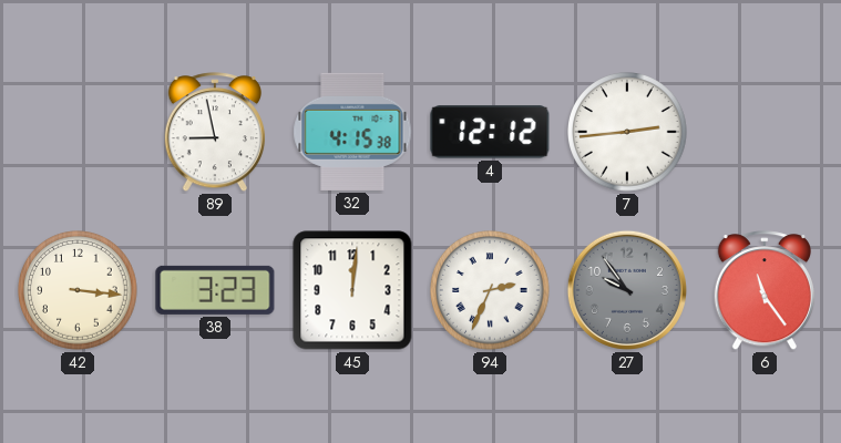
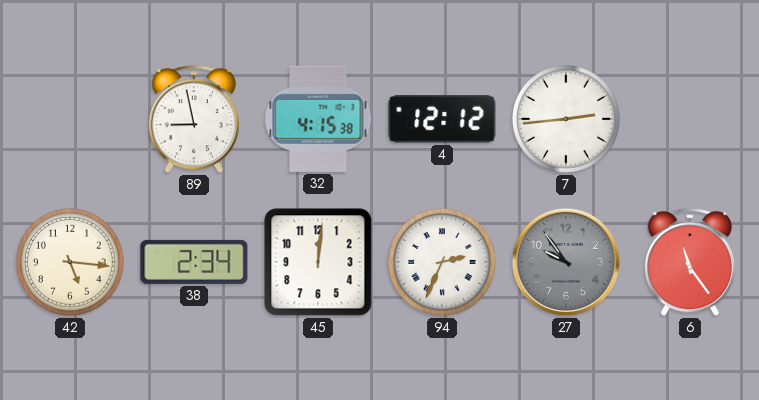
42: 3:16 -> 5:16 (71, 263)
38: 3:23 -> 2:34 (194, 262)
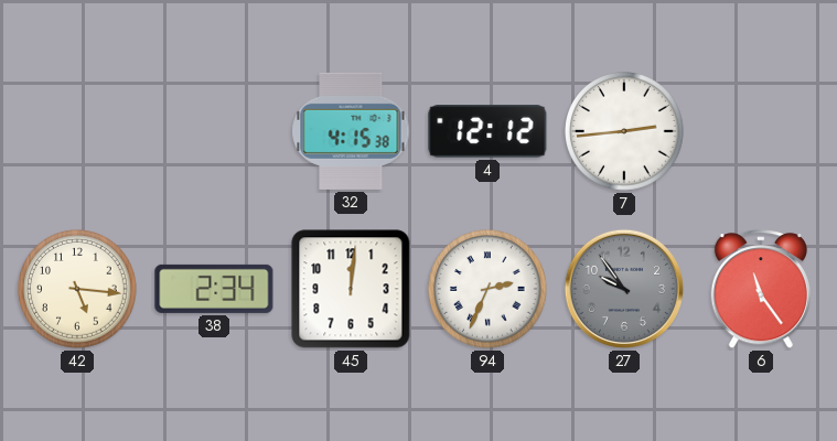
89: 8:58 -> none (193, 120)
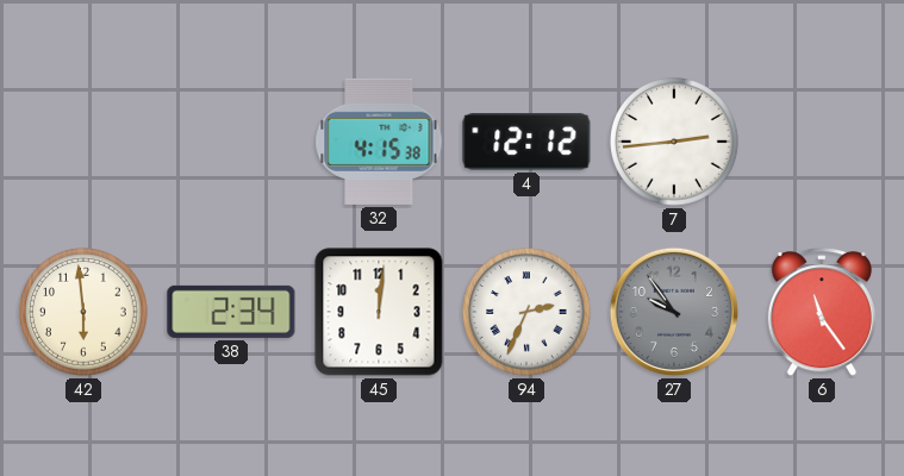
42: 5:16 -> 5:59 (85, 313)
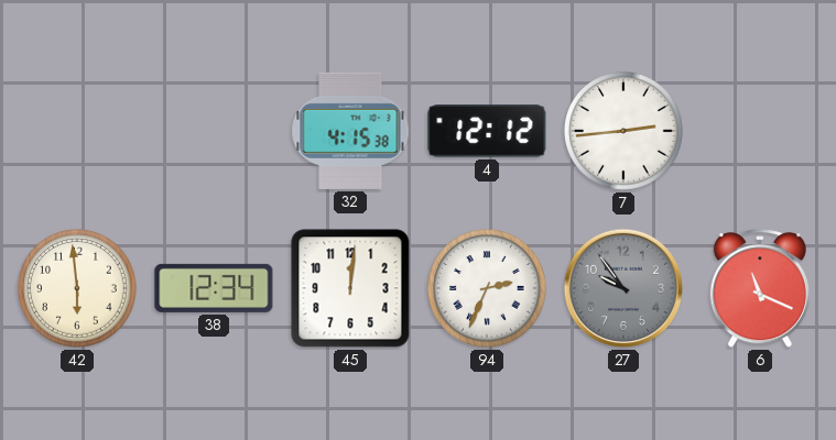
38: 2:34 -> 12:34 (214, 288)
6: 11:24 -> 11:19 (759, 289)
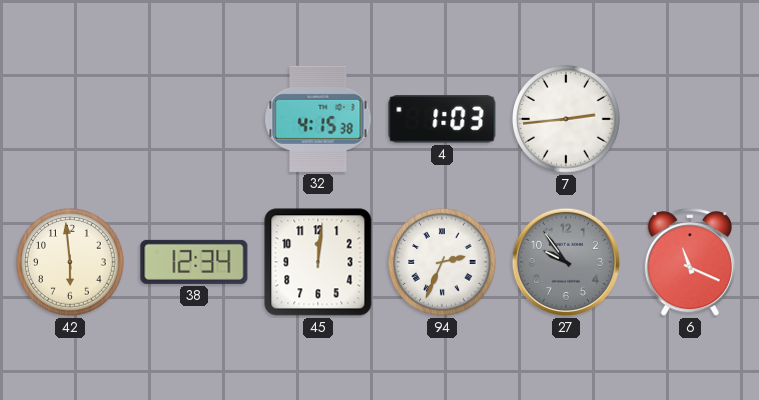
4: 12:12 -> 1:03 (442, 119)
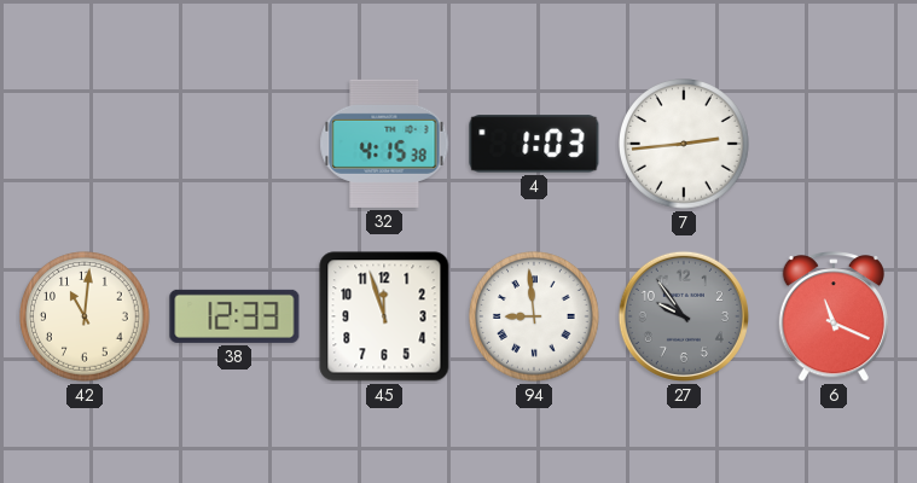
42: 5:59 -> 11:01 (86, 318)
38: 12:34 -> 12:33 (234, 316)
45: 12:01 -> 11:57 (384, 316)
94: 2:34 -> 8:59 (535, 318)
